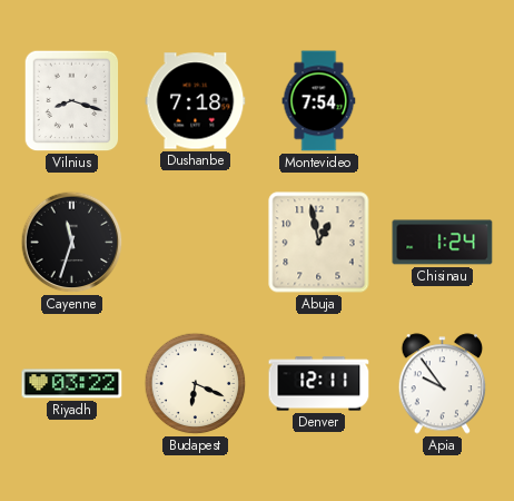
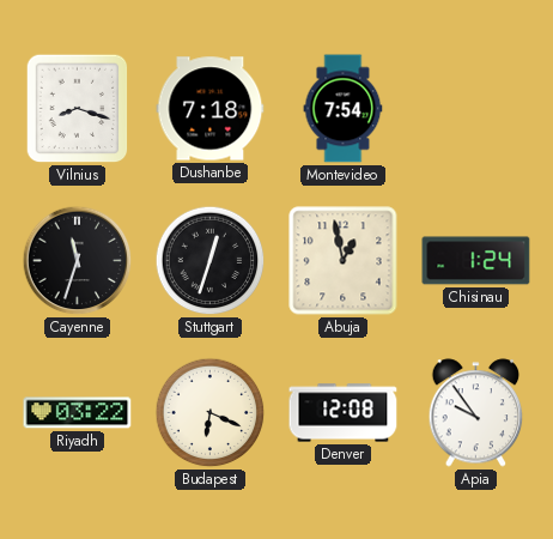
Stuttgart: none -> 12:33 (211, 261)
Denver: 12:11 -> 12:08 (344, 413)
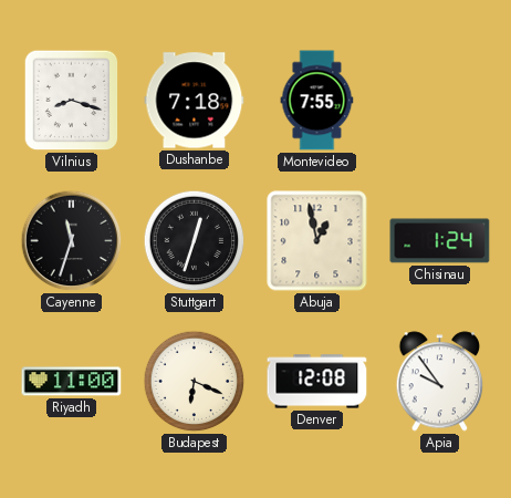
Montevideo: 7:54 -> 7:55 (317, 101)
Riyadh: 03:22 -> 11:00 (72, 382)
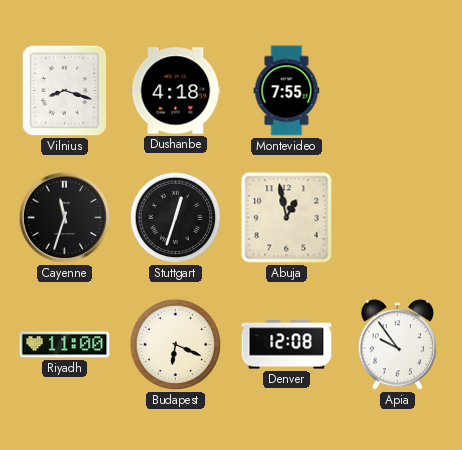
Dushanbe: 7:18 -> 4:18 (176, 91)
Chisinau: 1:24 -> none (440, 241)
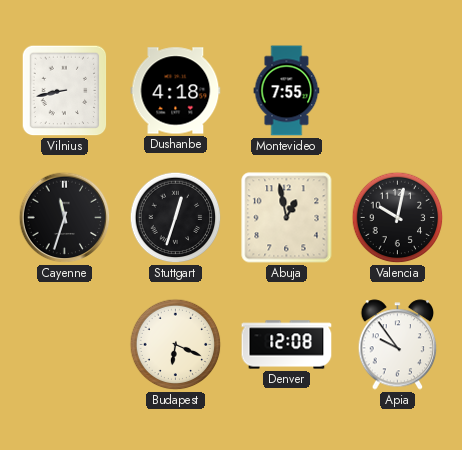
Vilnius: 8:18 -> 8:43 (65, 91)
Valencia: none -> 10:02 (398, 218)
Riyadh: 11:00 -> none (65, 345)
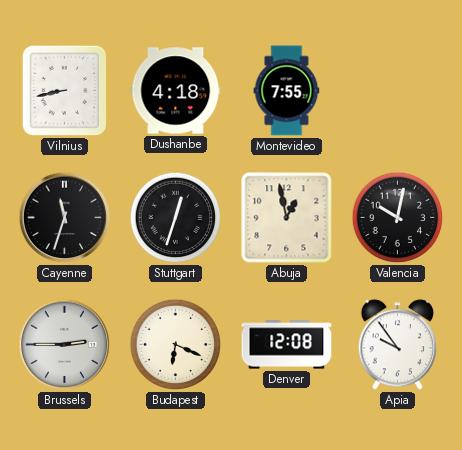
Brussels: none -> 2:45 (65, 345)
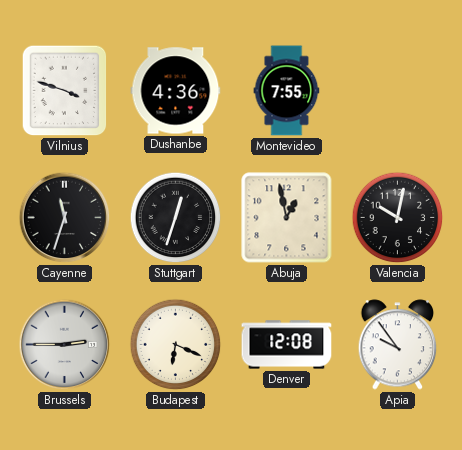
Vilnius: 8:43 -> 3:48 (65, 91)
Dushanbe: 4:18 -> 4:36 (176, 91)
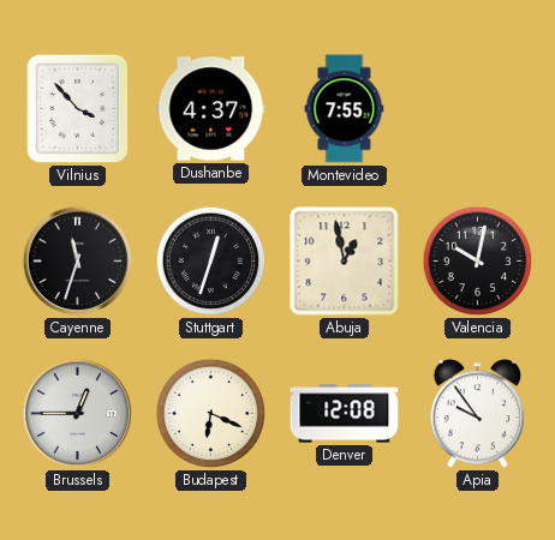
Vilnius: 3:48 -> 3:53 (78, 109)
Dushanbe: 4:36 -> 4:37 (211, 109)
Brussels: 2:45 -> 12:45 (78, 414)
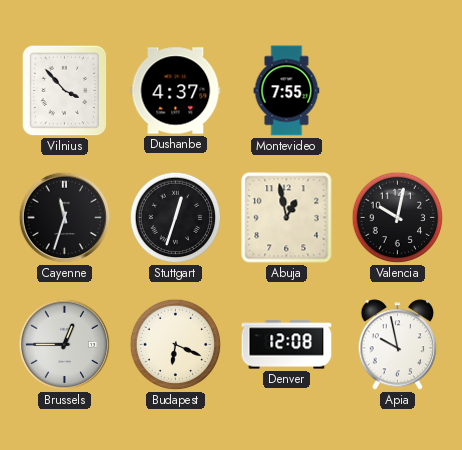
Apia: 9:54 -> 9:58 (398, 345)
